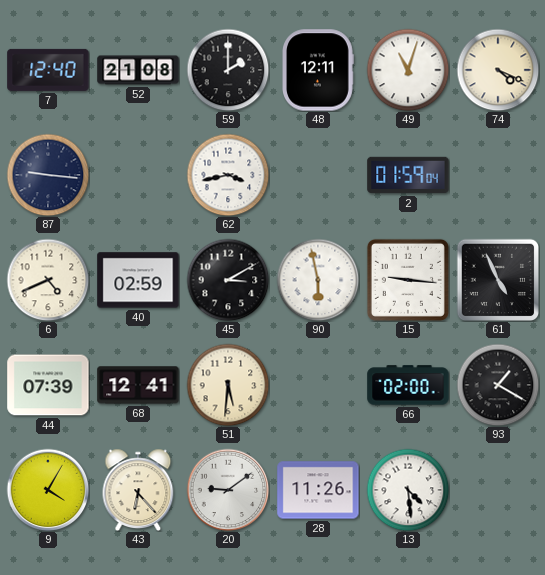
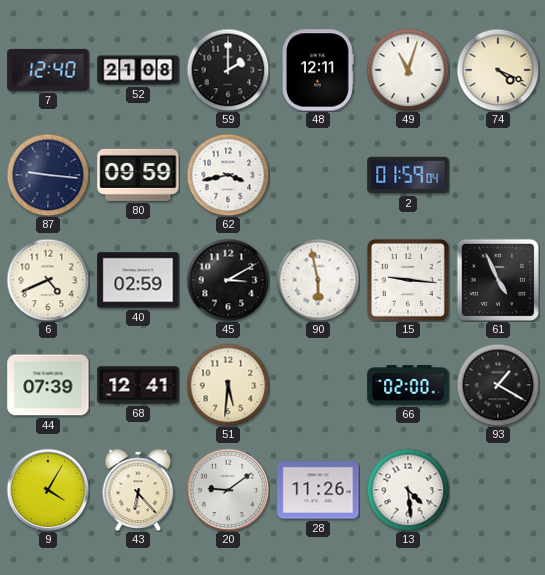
80: none -> 09:59 (138, 175)
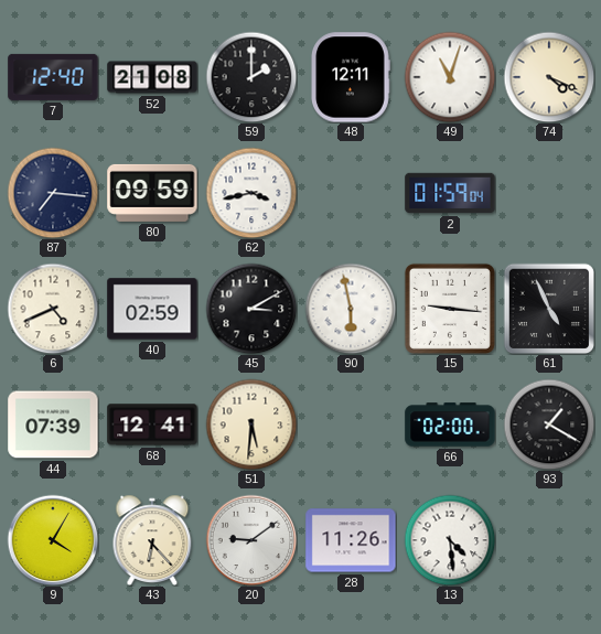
87: 9:16 -> 7:16 (53, 193)
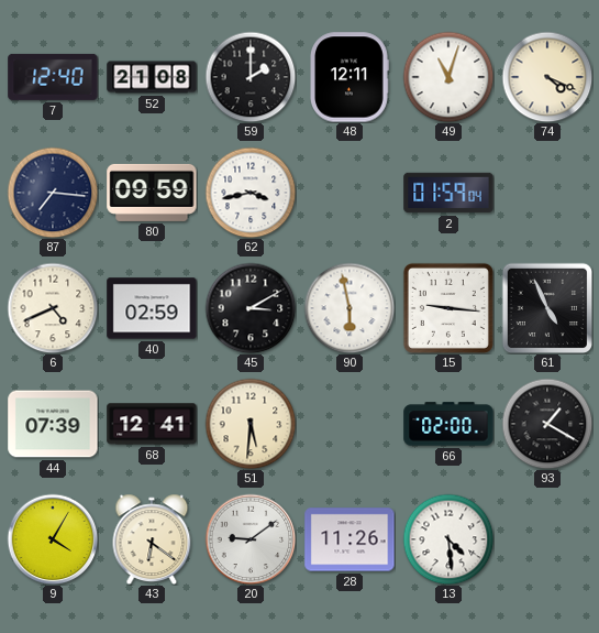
43: 6:23 -> 6:21 (152, 539)
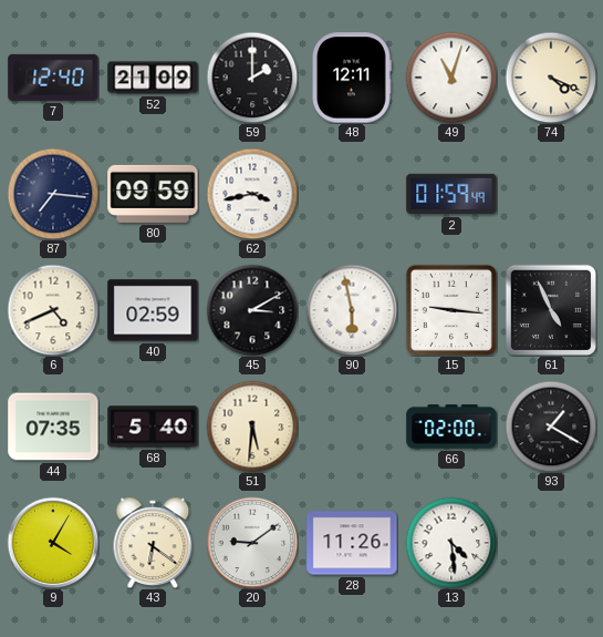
52: 21:08 -> 21:09 (153, 78)
2: 01:59:04 -> 01:59:49 (451, 194)
44: 07:39 -> 07:35 (53, 427)
68: 12:41 -> 5:40 (153, 427)
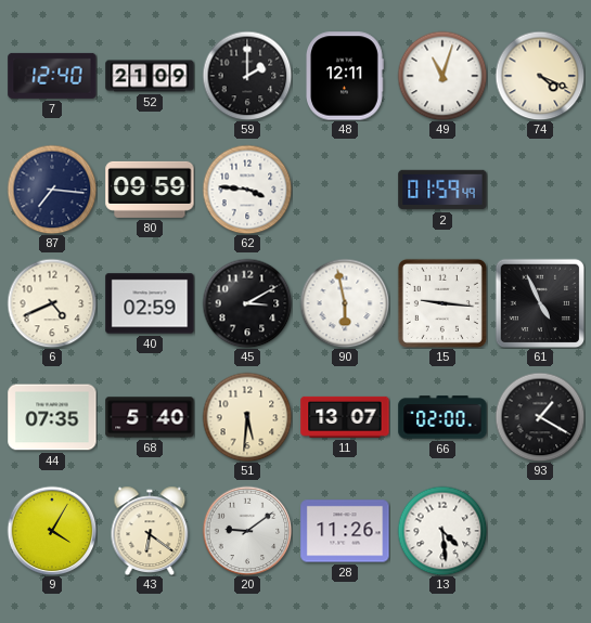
62: 3:43 -> 3:46 (247, 190)
11: none -> 13:07 (345, 417)
